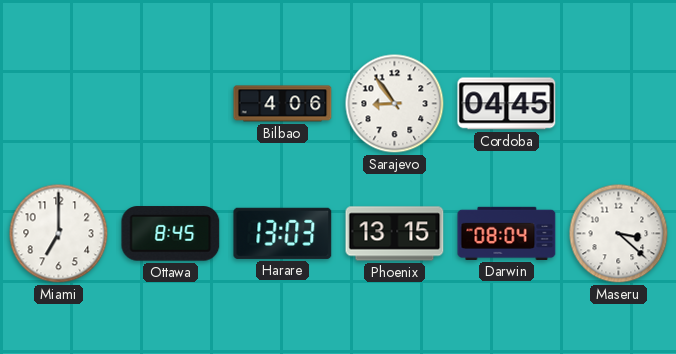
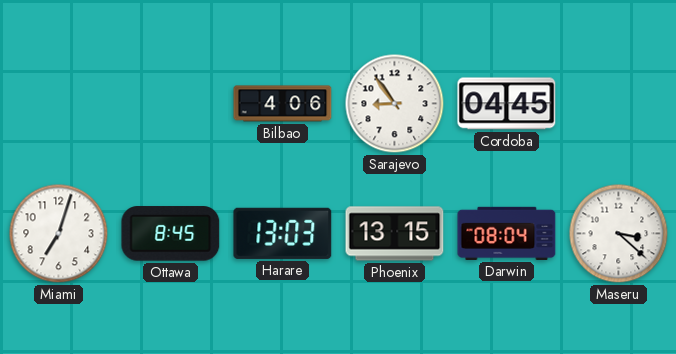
Miami: 7:00 -> 7:03 (59, 234)
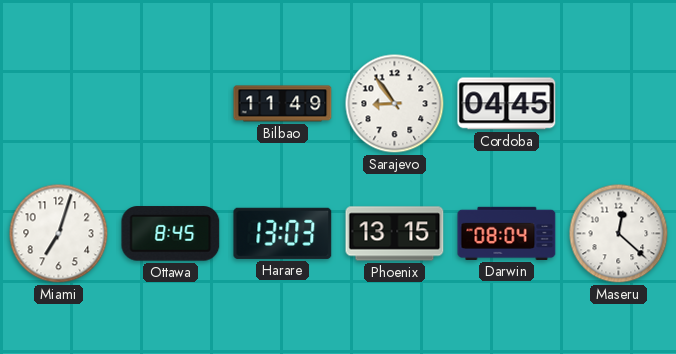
Bilbao: 4:06 -> 11:49 (283, 104)
Maseru: 3:22 -> 12:22 (619, 234)
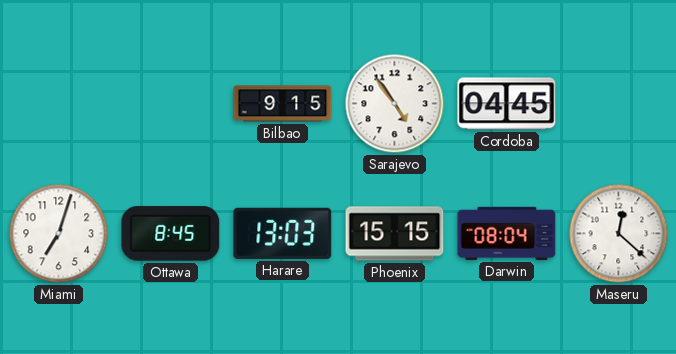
Bilbao: 11:49 -> 9:15 (283, 104)
Sarajevo: 8:54 -> 4:54 (395, 104)
Phoenix: 13:15 -> 15:15 (395, 234)
